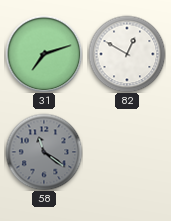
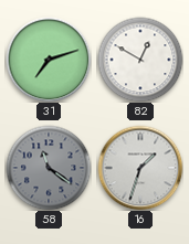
16: none -> 1:33 (140, 168)
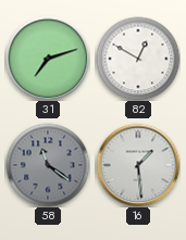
16: 1:33 -> 1:29 (138, 165)
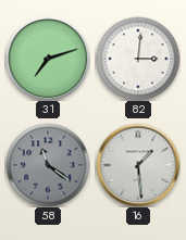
82: 12:50 -> 3:01 (138, 59)
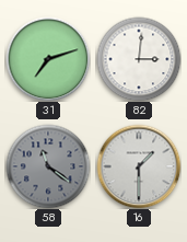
16: 1:29 -> 1:30 (139, 166)
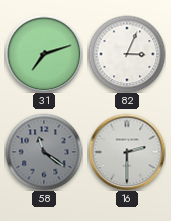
82: 3:01 -> 3:04 (127, 54)
16: 1:30 -> 2:30 (127, 152)
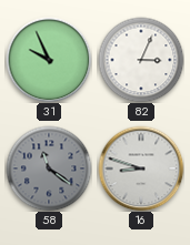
31: 7:12 -> 9:56 (49, 60)
16: 2:30 -> 8:48 (141, 169)
